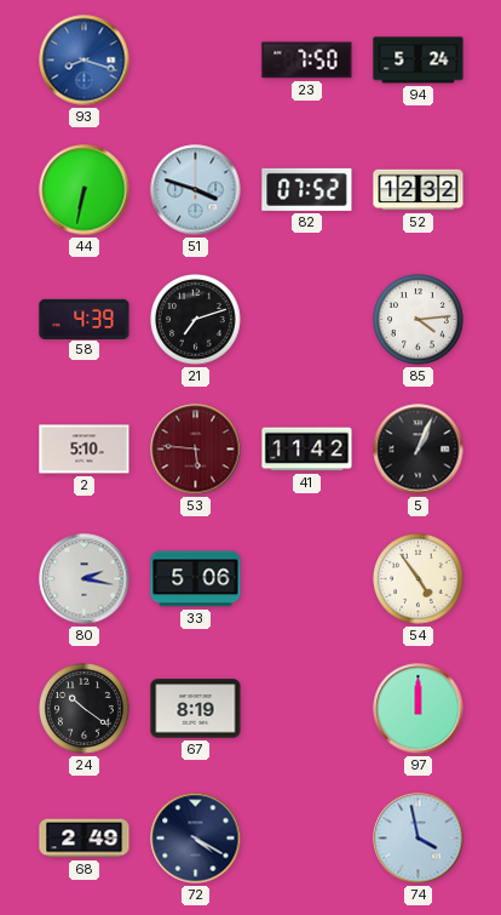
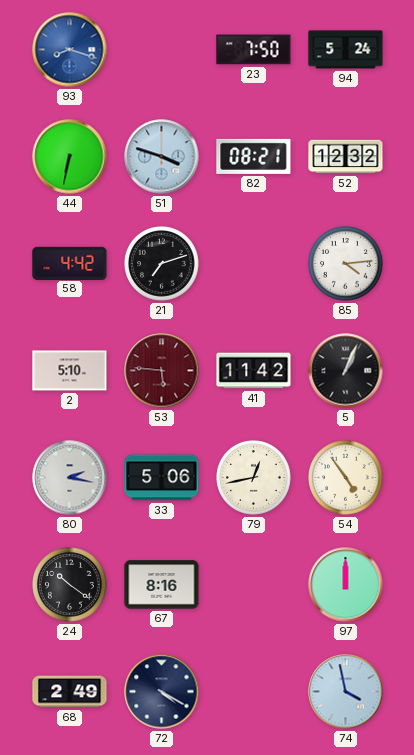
82: 07:52 -> 08:21 (254, 156)
58: 4:39 -> 4:42 (70, 263)
79: none -> 12:43 (254, 478)
67: 8:19 -> 8:16 (162, 585)
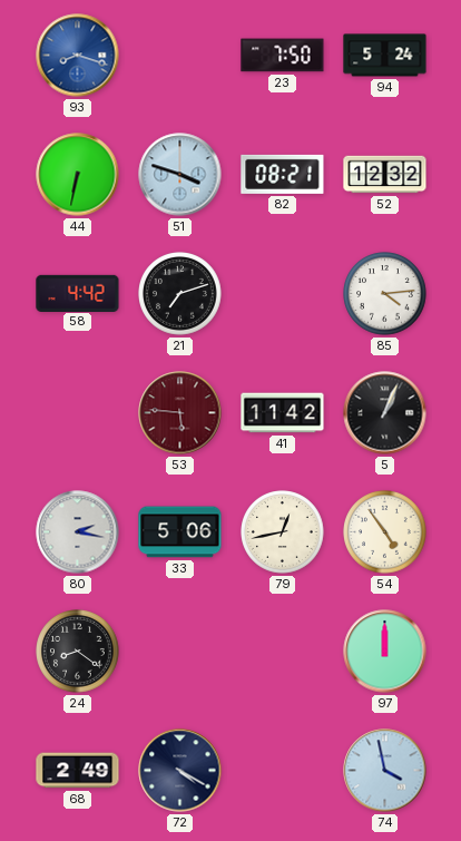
2: 5:10 -> none (70, 371)
24: 10:21 -> 8:21 (78, 652)
67: 8:16 -> none (162, 585)
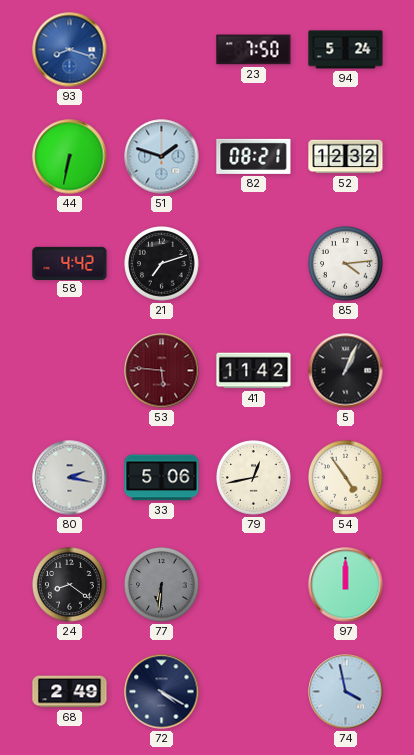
51: 3:48 -> 1:48 (162, 157)
77: none -> 6:31 (162, 585)
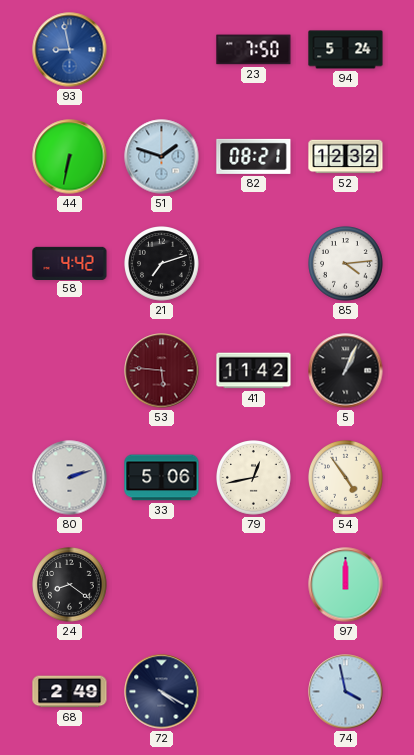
93: 8:18 -> 8:58 (70, 50)
80: 2:17 -> 2:12 (70, 478)
77: 6:31 -> none (162, 585)
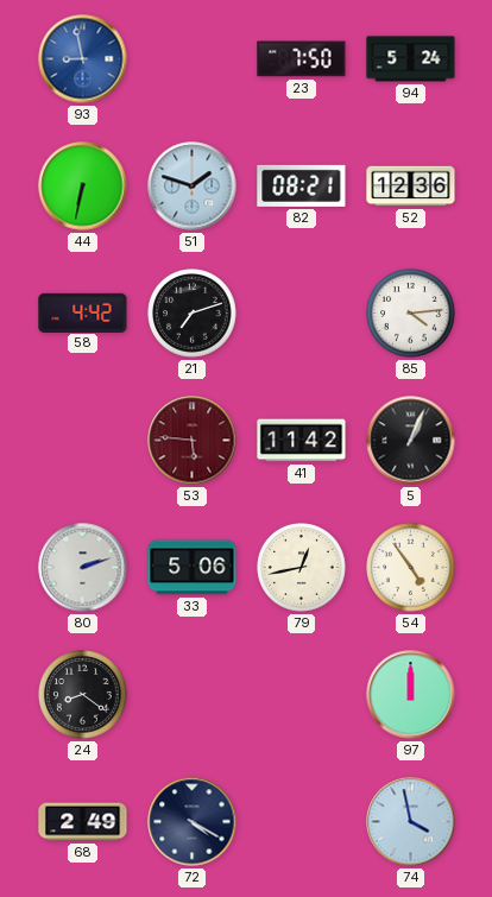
52: 12:32 -> 12:36 (411, 187)
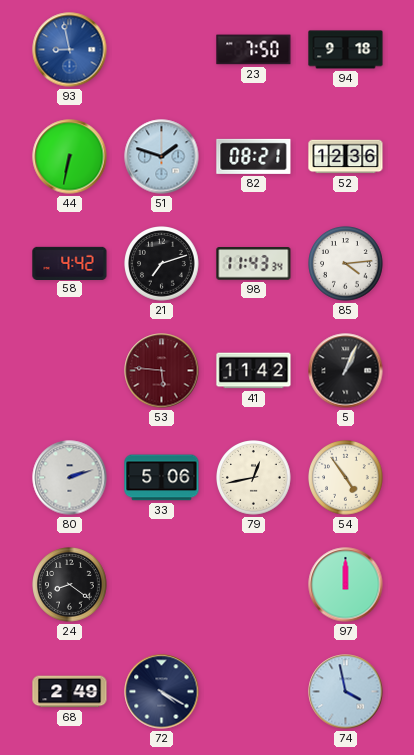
94: 5:24 -> 9:18 (346, 50)
98: none -> 11:43 (254, 264)
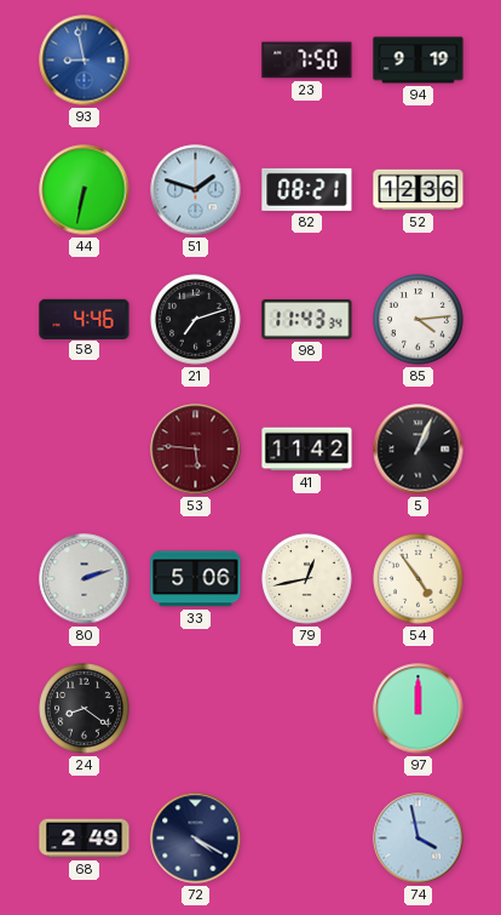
94: 9:18 -> 9:19 (419, 61)
58: 4:42 -> 4:46 (85, 319)
